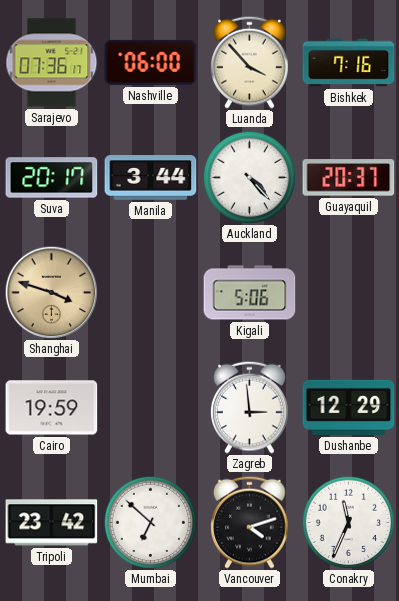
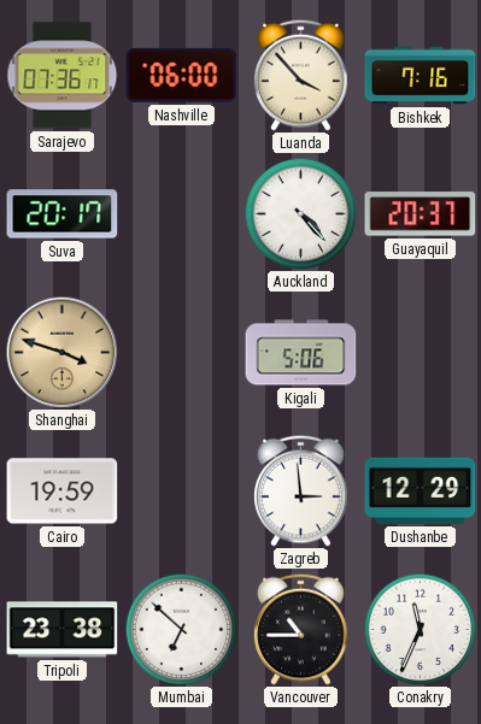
Manila: 3:44 -> none (151, 178)
Tripoli: 23:42 -> 23:38 (63, 630)
Vancouver: 4:12 -> 10:45 (301, 629)
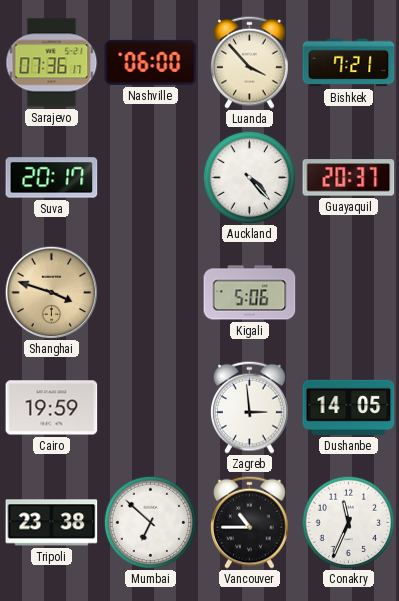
Bishkek: 7:16 -> 7:21 (349, 63)
Dushanbe: 12:29 -> 14:05 (349, 407)
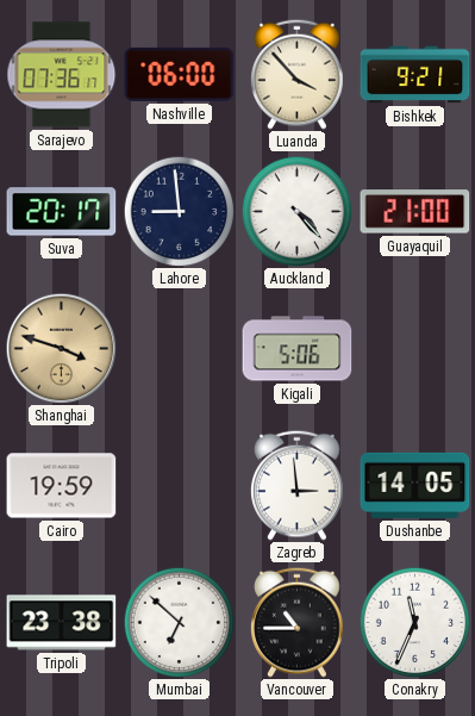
Bishkek: 7:21 -> 9:21 (415, 75)
Lahore: none -> 8:59 (179, 211)
Guayaquil: 20:37 -> 21:00 (415, 212)
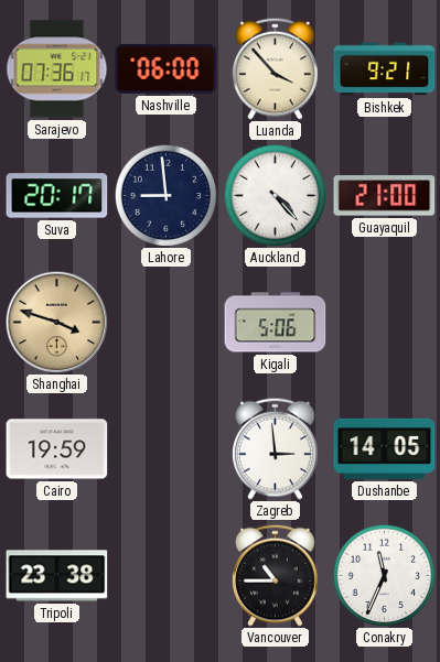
Mumbai: 6:52 -> none (179, 622)
